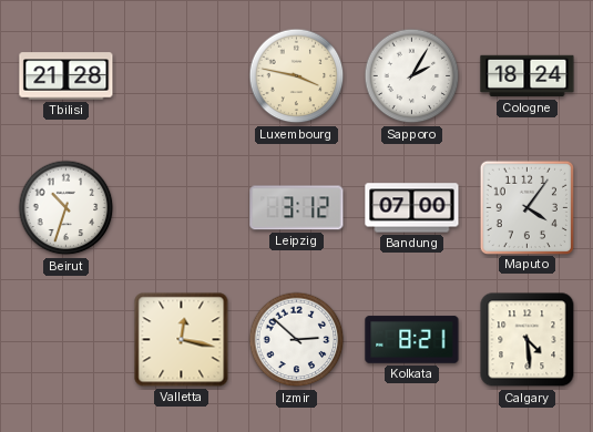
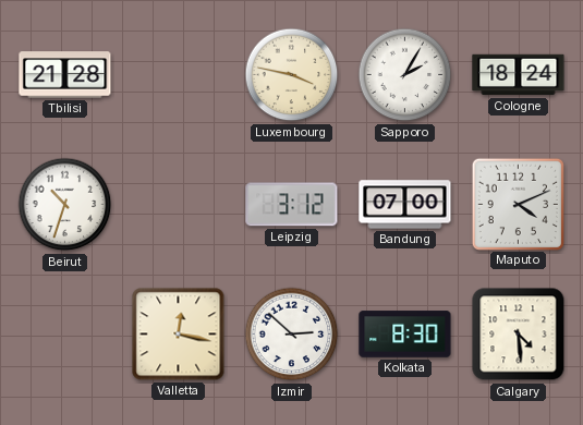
Maputo: 4:06 -> 4:11 (518, 204)
Kolkata: 8:21 -> 8:30 (405, 335)
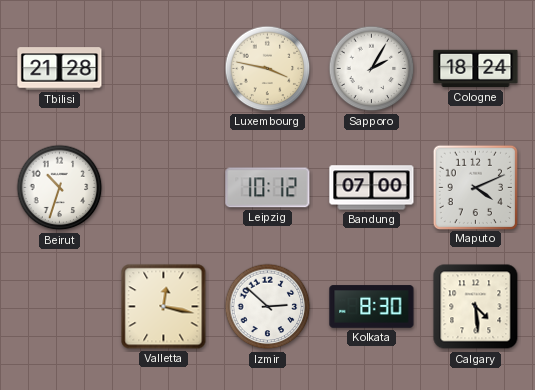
Leipzig: 3:12 -> 10:12 (268, 188)
